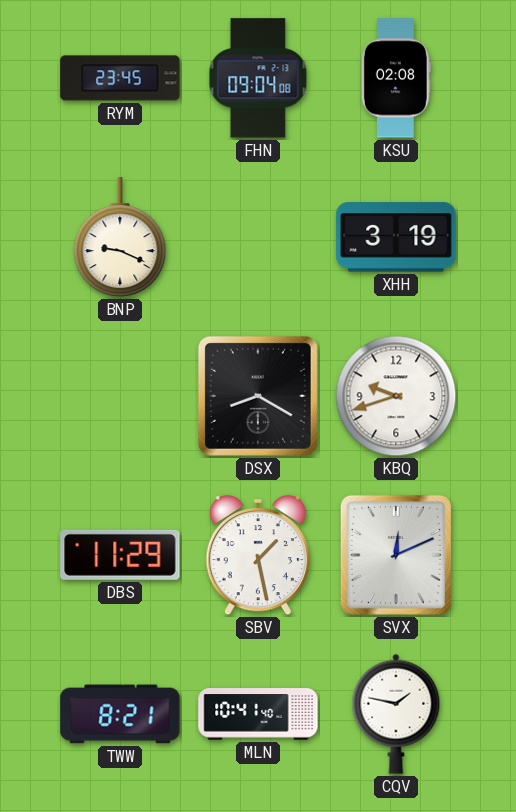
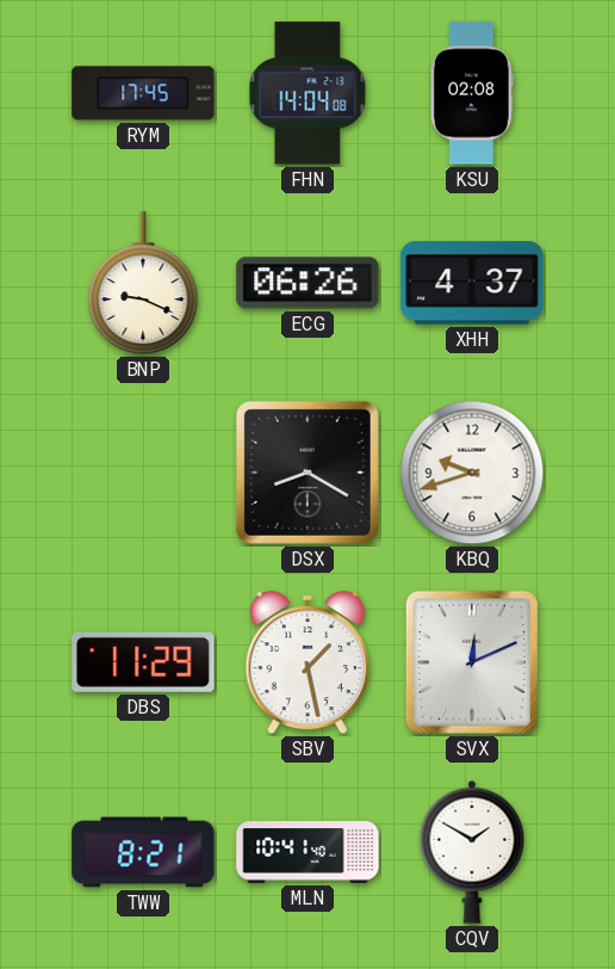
RYM: 23:45 -> 17:45 (143, 93)
FHN: 09:04 -> 14:04 (307, 93)
ECG: none -> 06:26 (307, 283)
XHH: 3:19 -> 4:37 (472, 283)
CQV: 1:47 -> 1:50 (472, 852)
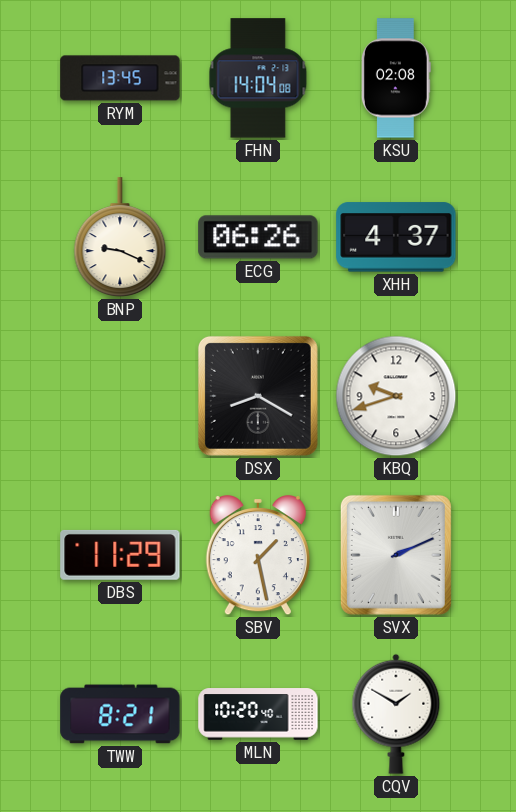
RYM: 17:45 -> 13:45 (120, 78)
SVX: 12:11 -> 2:11 (396, 555)
MLN: 10:41 -> 10:20 (258, 714)
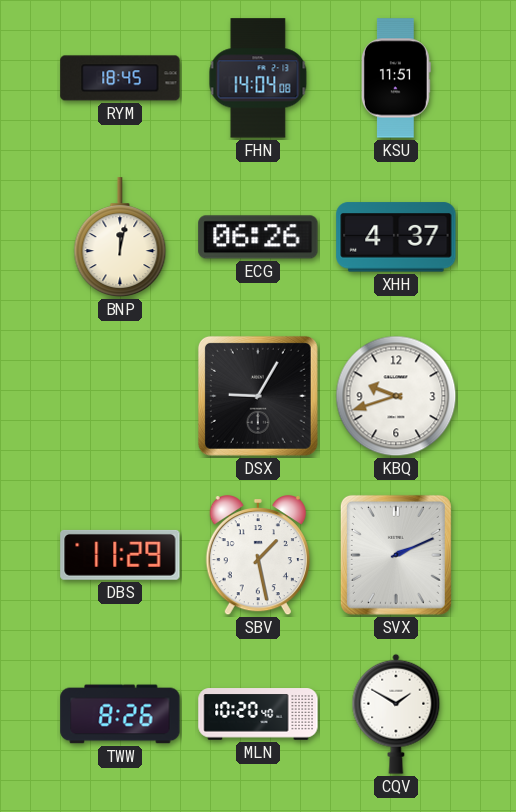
RYM: 13:45 -> 18:45 (120, 78)
KSU: 02:08 -> 11:51 (396, 78)
BNP: 9:19 -> 12:02 (120, 238)
DSX: 8:20 -> 9:05 (258, 396)
TWW: 8:21 -> 8:26 (120, 714)
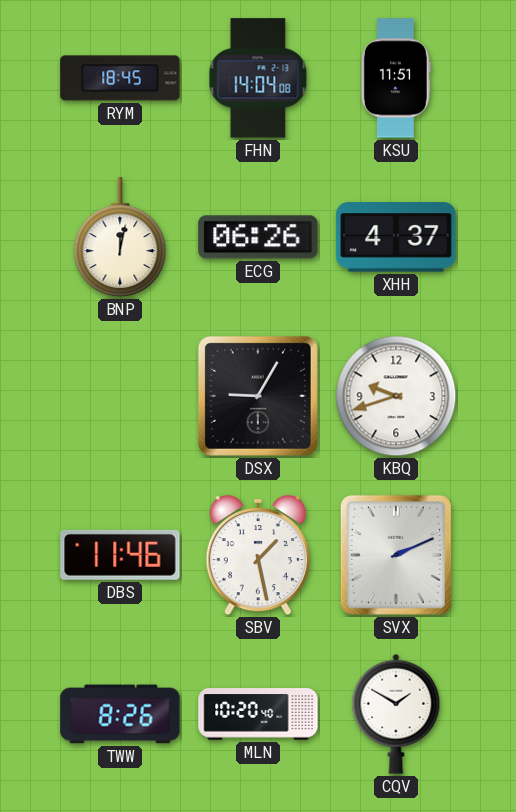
DBS: 11:29 -> 11:46 (120, 555)
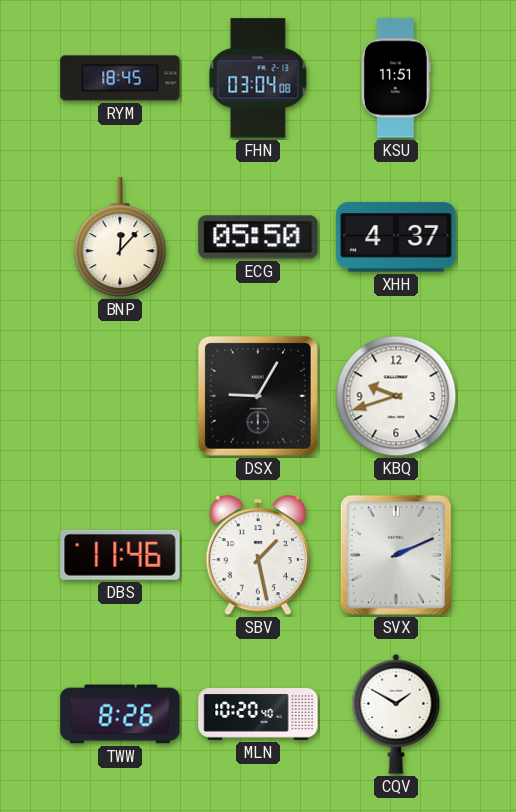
FHN: 14:04 -> 03:04 (258, 78)
BNP: 12:02 -> 12:07 (120, 238)
ECG: 06:26 -> 05:50 (258, 237)
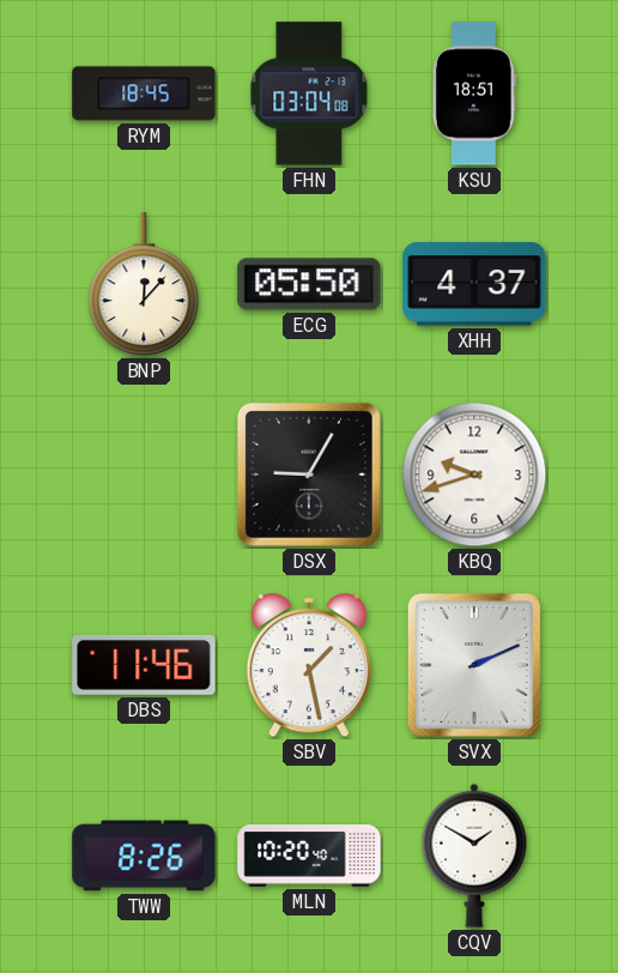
KSU: 11:51 -> 18:51 (474, 93)
